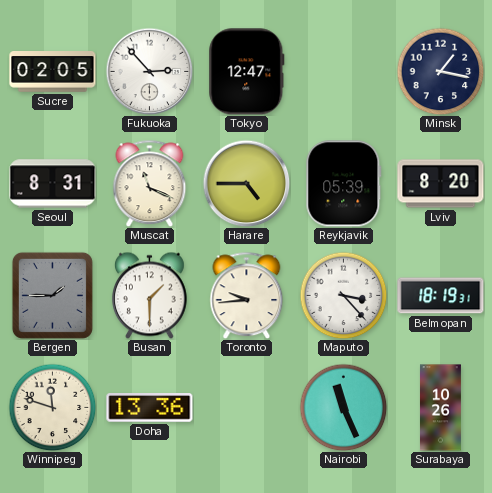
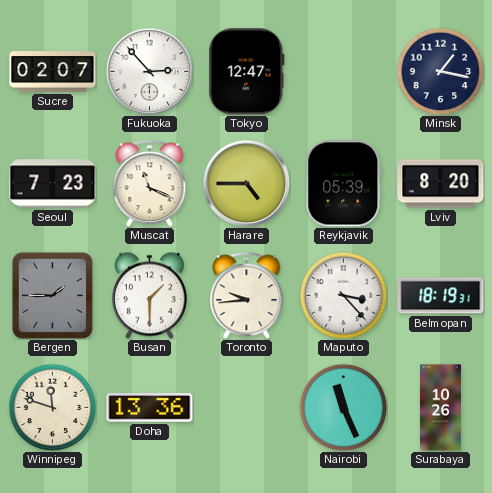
Sucre: 02:05 -> 02:07 (53, 72)
Seoul: 8:31 -> 7:23 (53, 184)
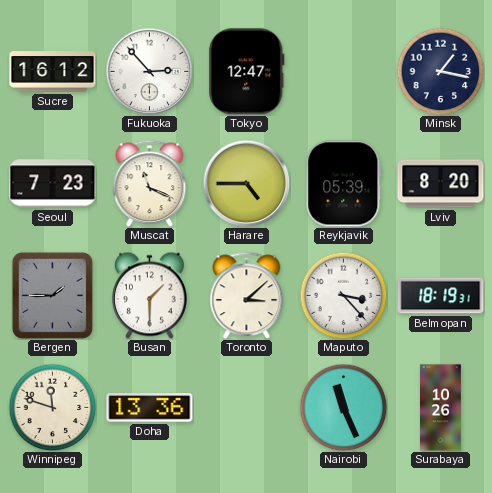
Sucre: 02:07 -> 16:12 (53, 72)
Toronto: 9:44 -> 3:08 (247, 295)
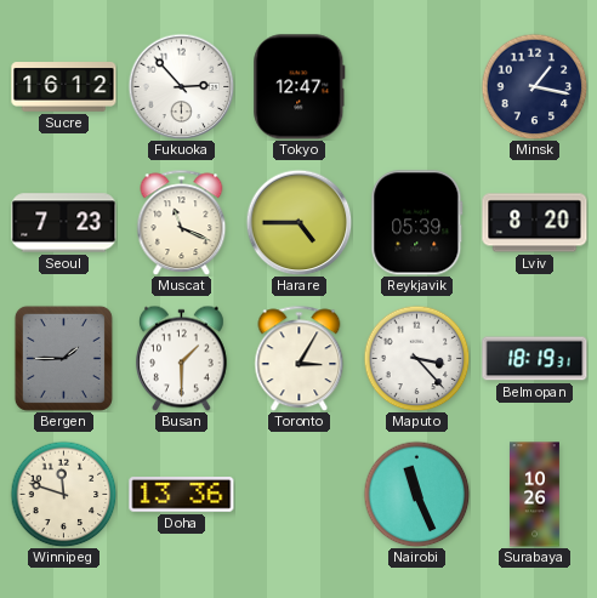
Toronto: 3:08 -> 3:05 (300, 358)
